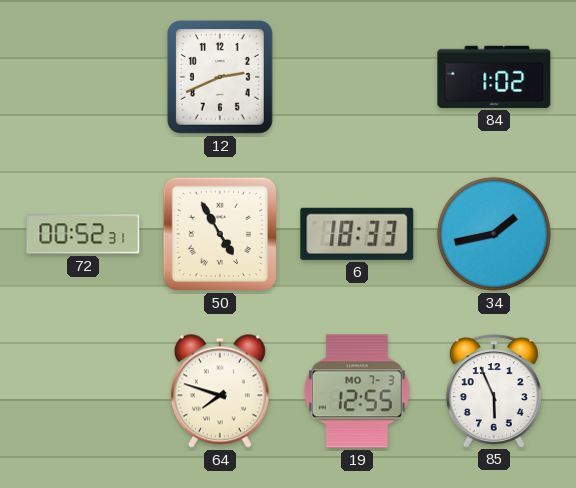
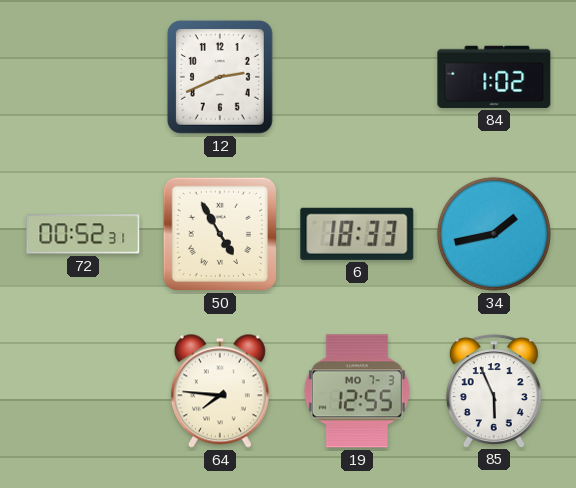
64: 7:48 -> 7:46 (220, 391)
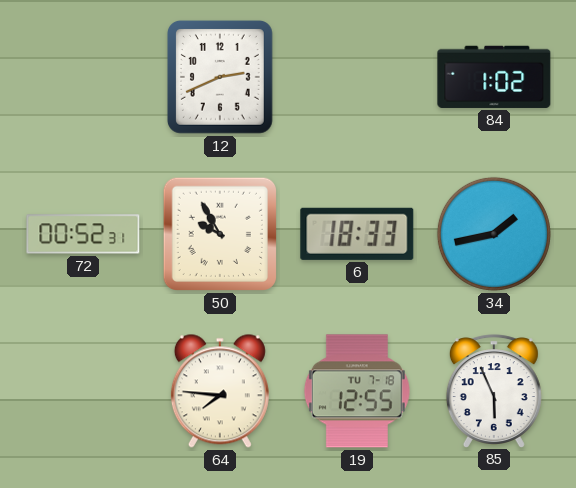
50: 4:55 -> 9:55 (220, 234)
19 date: MO 7-3 -> TU 7-18 (357, 391)
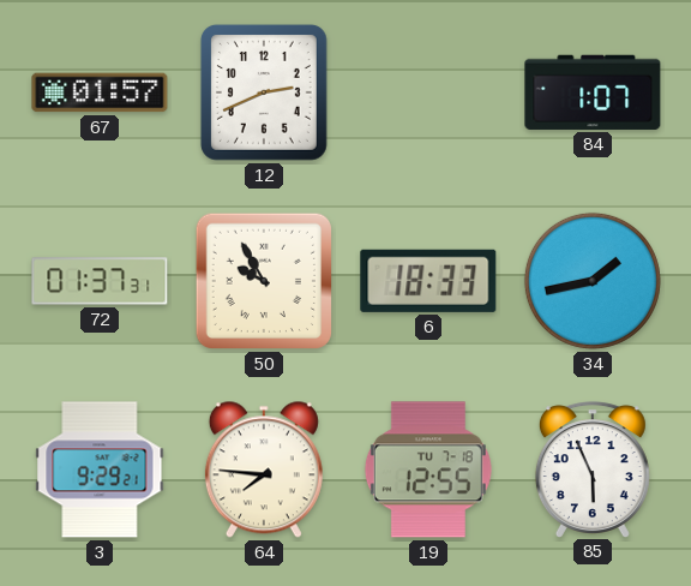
67: none -> 01:57 (100, 92)
84: 1:02 -> 1:07 (593, 92)
72: 00:52 -> 01:37 (100, 281)
3: none -> 9:29 (100, 470)
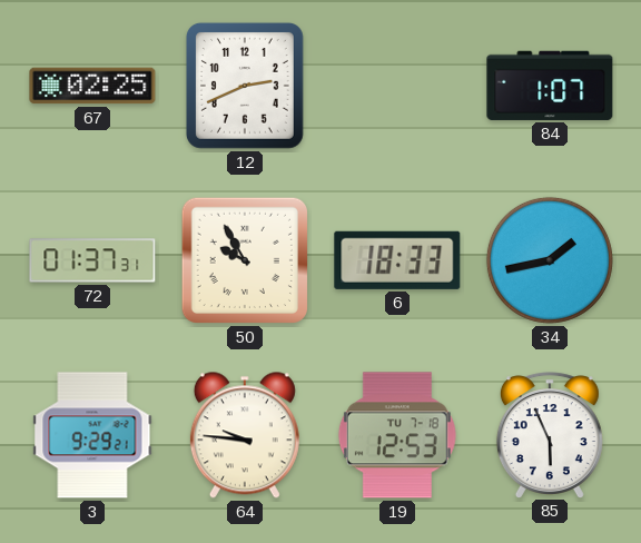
67: 01:57 -> 02:25 (92, 86)
64: 7:46 -> 9:46 (245, 435)
19: 12:55 -> 12:53 (397, 435)
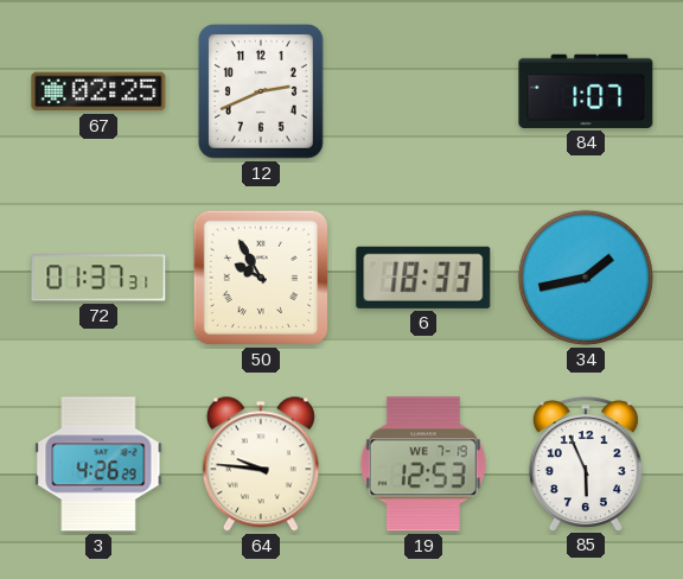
3: 9:29 -> 4:26 (98, 464)
19 date: TU 7-18 -> WE 7-19 (423, 464)
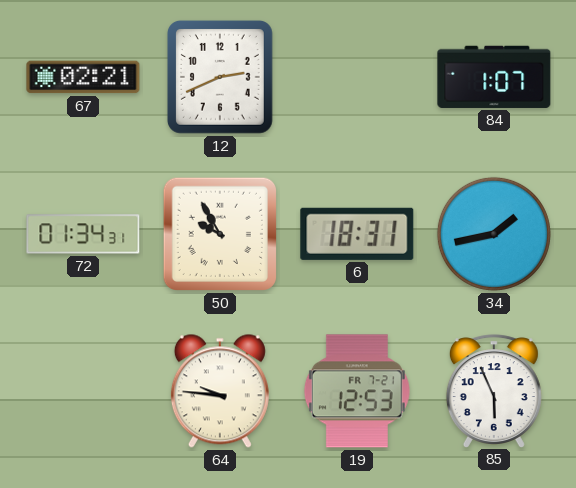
67: 02:25 -> 02:21 (83, 77)
72: 01:37 -> 01:34 (83, 234)
6: 18:33 -> 18:31 (357, 234)
3: 4:26 -> none (98, 464)
19 date: WE 7-19 -> FR 7-21 (357, 391)
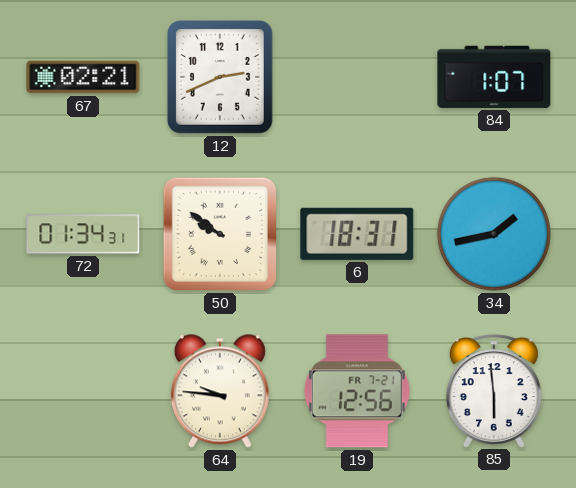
50: 9:55 -> 9:51 (220, 234)
19: 12:53 -> 12:56 (357, 391)
85: 5:56 -> 5:59 (494, 391)
